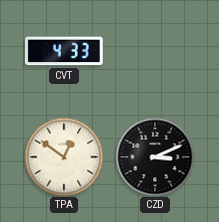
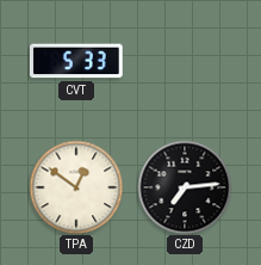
CVT: 4:33 -> 5:33 (76, 61)
CZD: 3:11 -> 7:14 (185, 187)
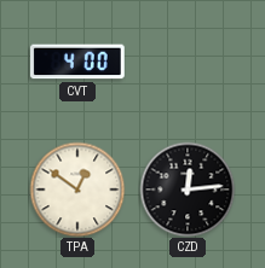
CVT: 5:33 -> 4:00 (77, 62)
CZD: 7:14 -> 12:14 (188, 190)
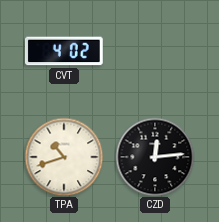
CVT: 4:00 -> 4:02 (64, 51)
TPA: 12:51 -> 10:42 (64, 157)
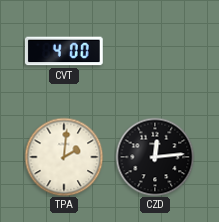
CVT: 4:02 -> 4:00 (64, 51)
TPA: 10:42 -> 2:01 (64, 157)
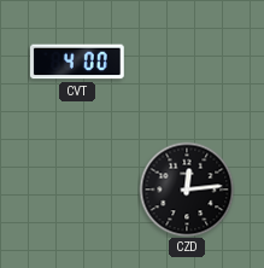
TPA: 2:01 -> none (64, 157)
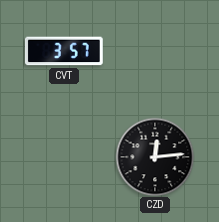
CVT: 4:00 -> 3:57 (64, 51)
